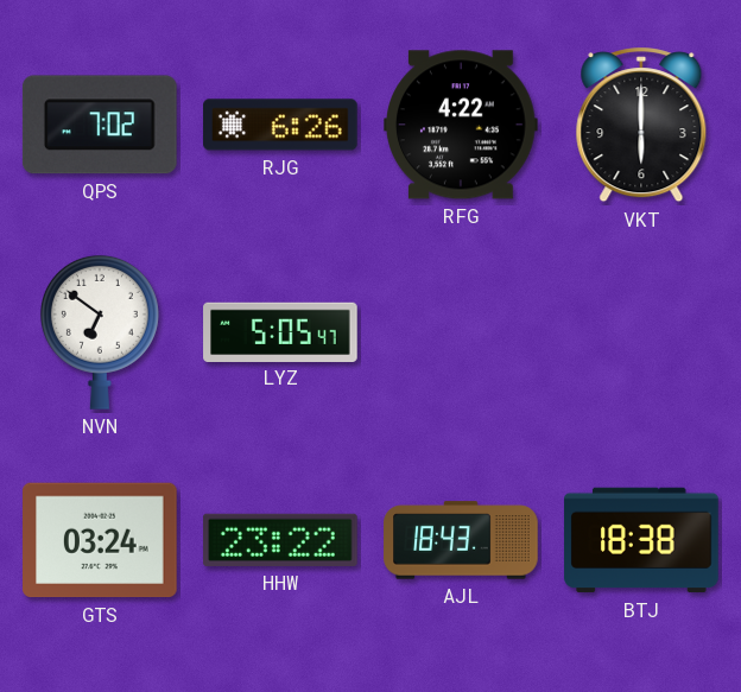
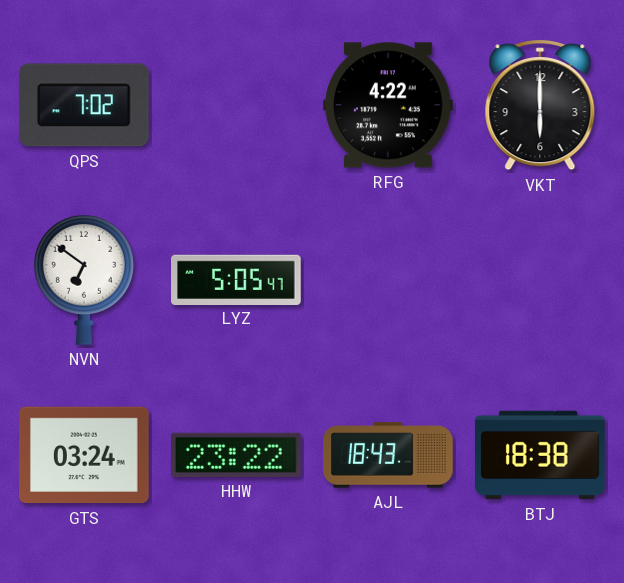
RJG: 6:26 -> none (280, 125)
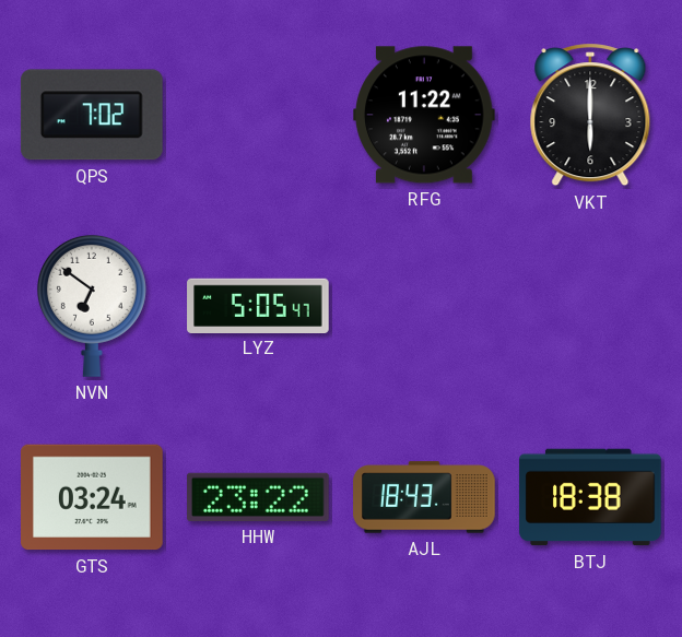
RFG: 4:22 -> 11:22 (424, 115)
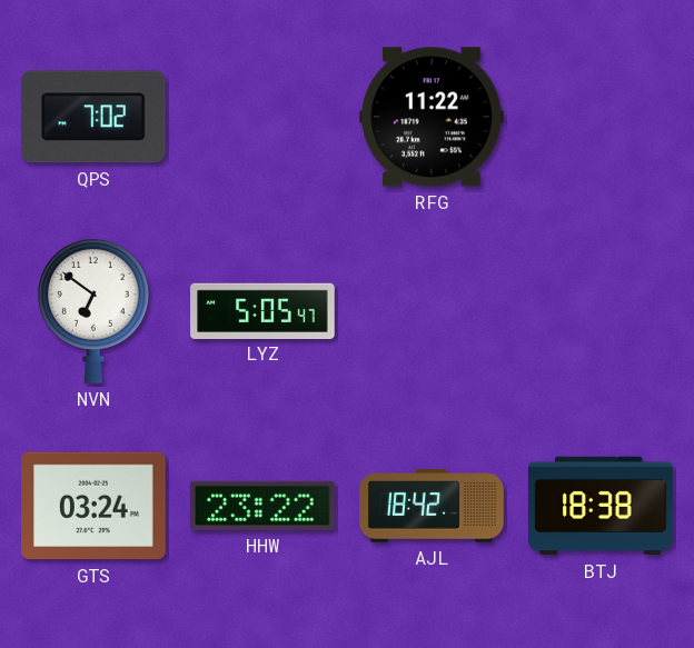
VKT: 6:00 -> none (590, 115)
AJL: 18:43 -> 18:42 (432, 506)
